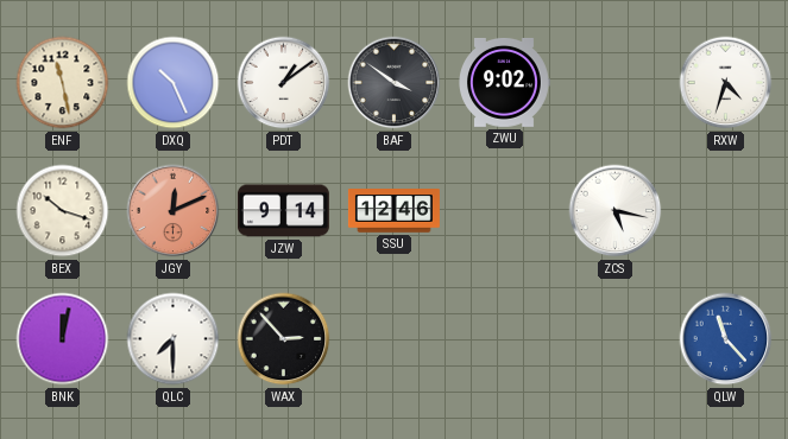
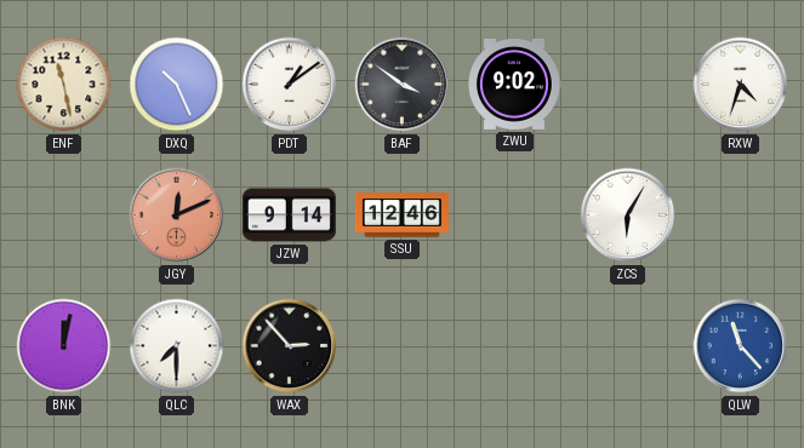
BEX: 10:18 -> none (63, 211)
ZCS: 5:17 -> 6:05 (628, 216)
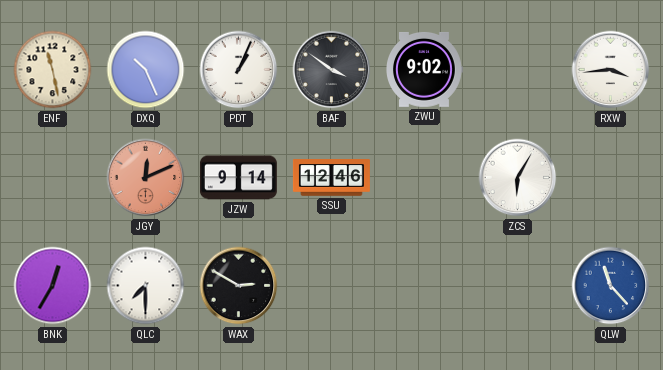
PDT: 1:09 -> 1:04 (239, 70)
RXW: 4:33 -> 3:44 (611, 70)
BNK: 12:02 -> 12:35 (53, 286)
WAX: 2:53 -> 2:50 (239, 286)
